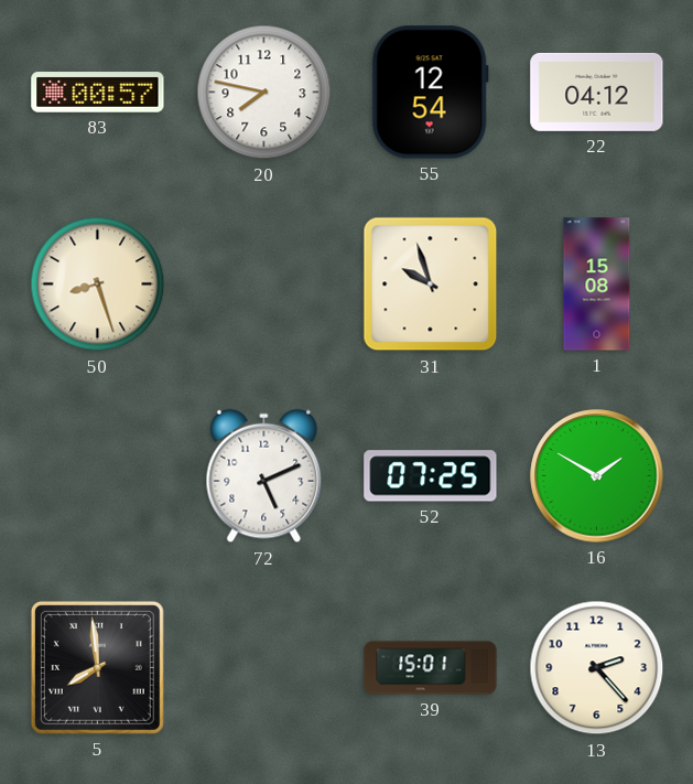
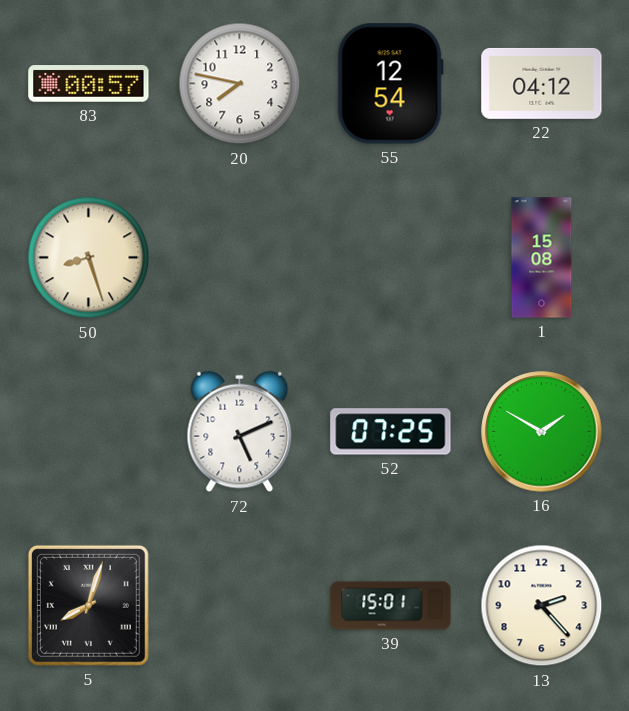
31: 9:57 -> none (431, 284)
5: 7:59 -> 8:03 (88, 605)
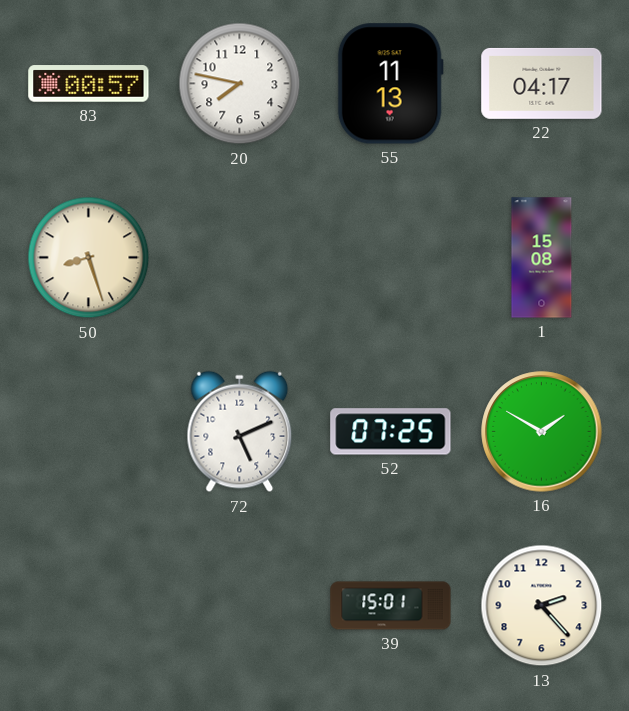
55: 12:54 -> 11:13 (390, 84)
22: 04:12 -> 04:17 (542, 83)
5: 8:03 -> none (88, 605)
